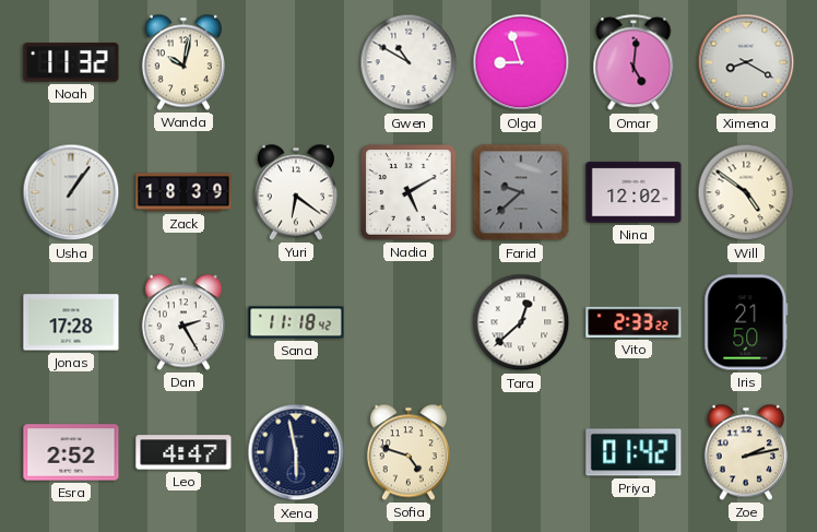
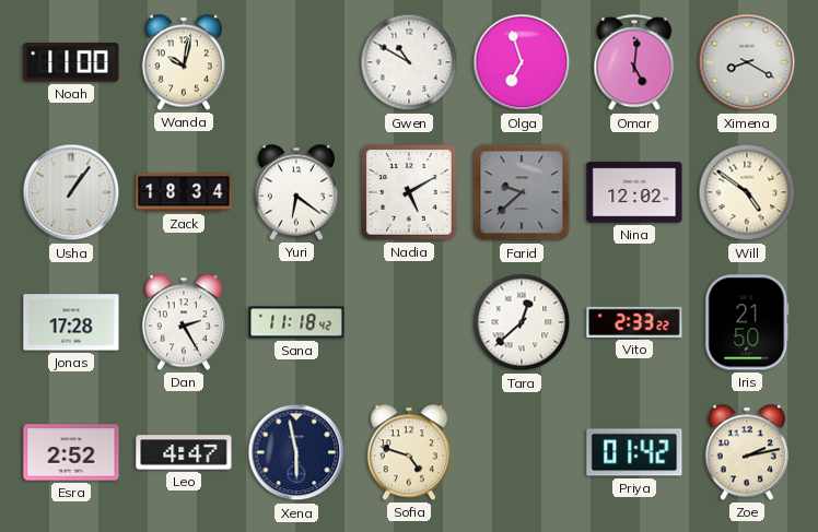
Noah: 11:32 -> 11:00 (71, 62)
Olga: 8:57 -> 6:57 (522, 62)
Zack: 18:39 -> 18:34 (184, 192)
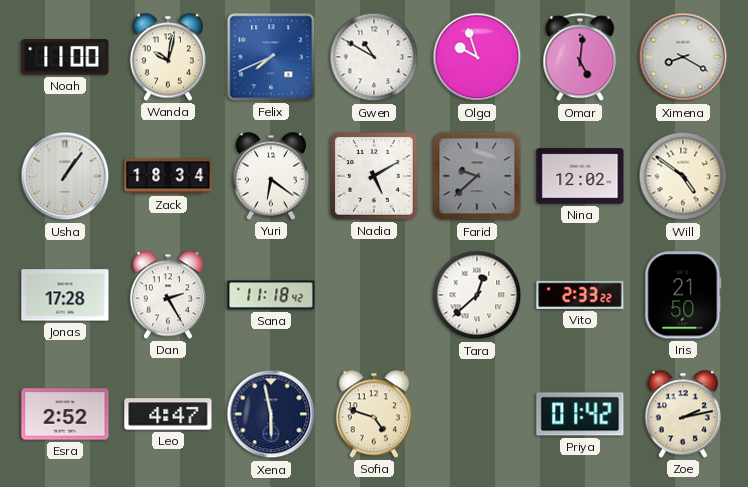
Felix: none -> 7:41 (271, 57)
Olga: 6:57 -> 9:57 (477, 57)
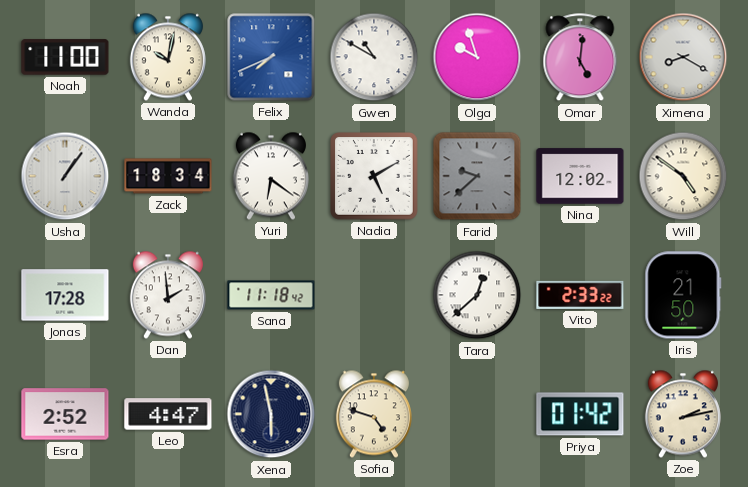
Dan: 2:25 -> 1:59 (168, 295)
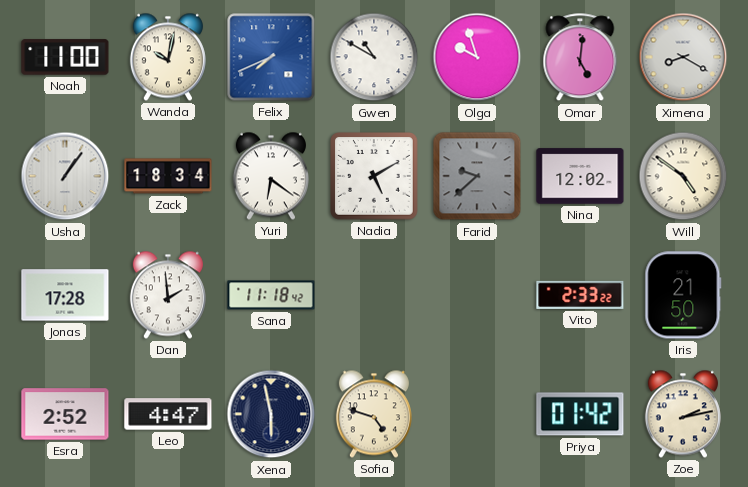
Tara: 12:38 -> none (477, 295)
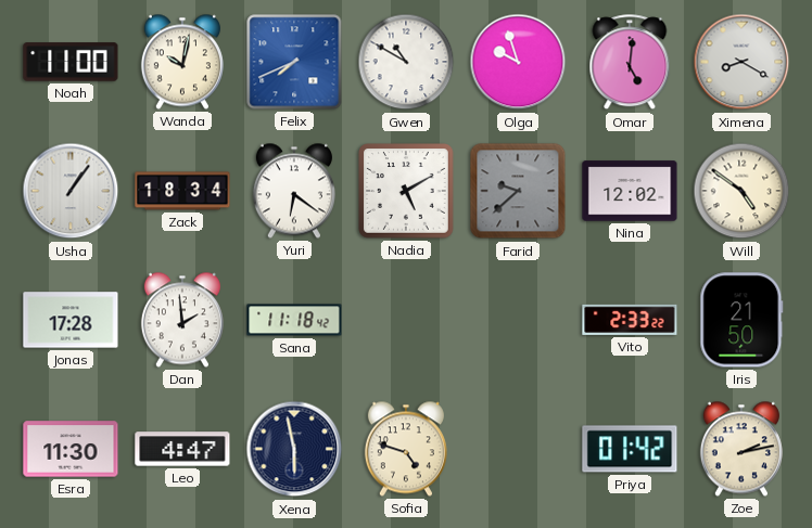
Esra: 2:52 -> 11:30 (71, 449)
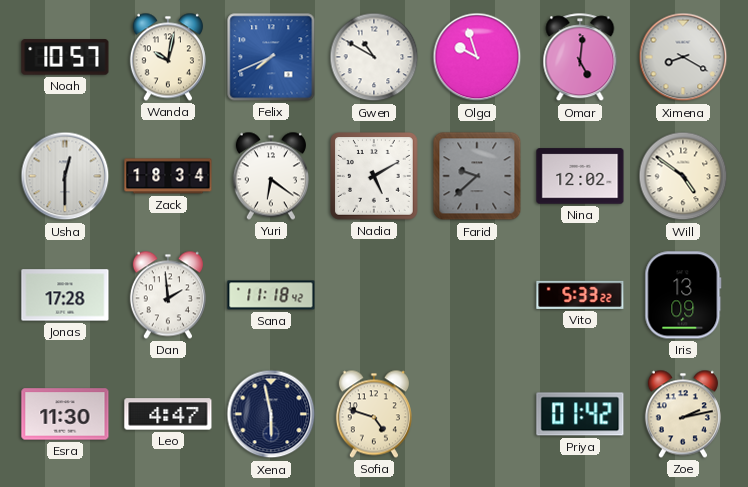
Noah: 11:00 -> 10:57 (65, 57)
Usha: 1:06 -> 12:30 (65, 176)
Vito: 2:33 -> 5:33 (580, 295)
Iris: 21:50 -> 13:09 (683, 295)
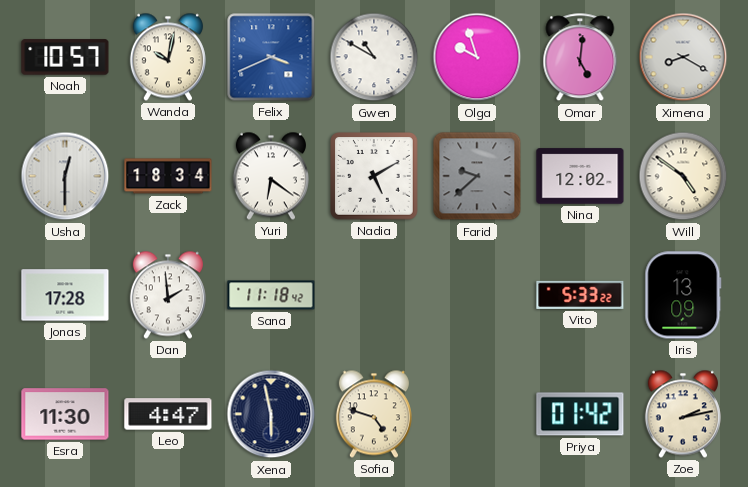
Felix: 7:41 -> 3:41 (271, 57)
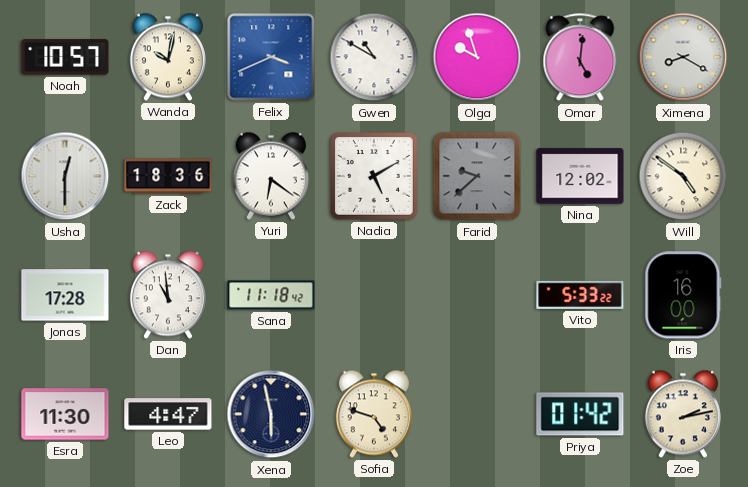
Zack: 18:34 -> 18:36 (168, 176)
Dan: 1:59 -> 10:59 (168, 295)
Iris: 13:09 -> 16:00 (683, 295)
